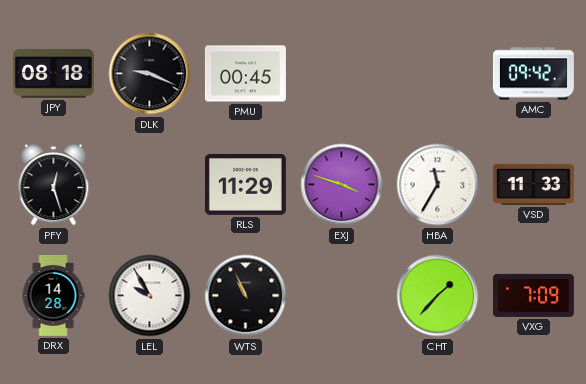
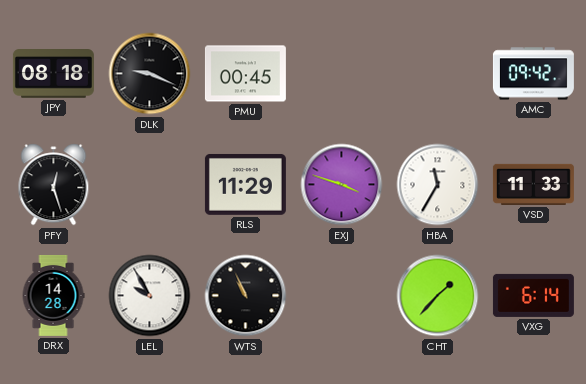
VXG: 7:09 -> 6:14 (533, 295)
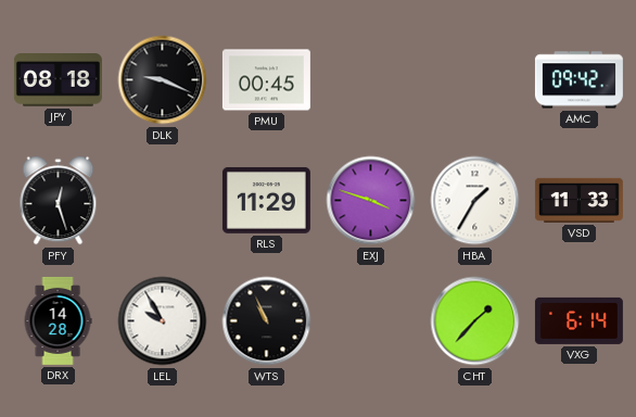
HBA: 11:35 -> 1:35 (475, 201)
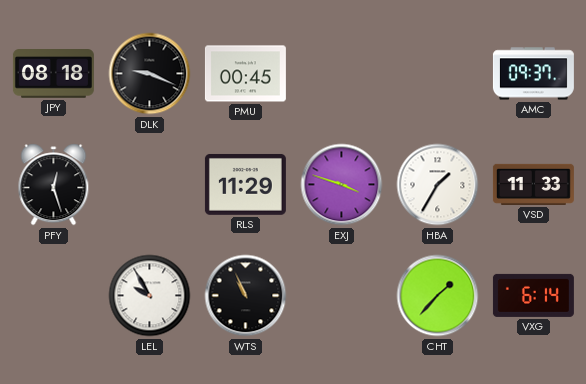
AMC: 09:42 -> 09:37 (533, 74)
DRX: 14:28 -> none (58, 320)
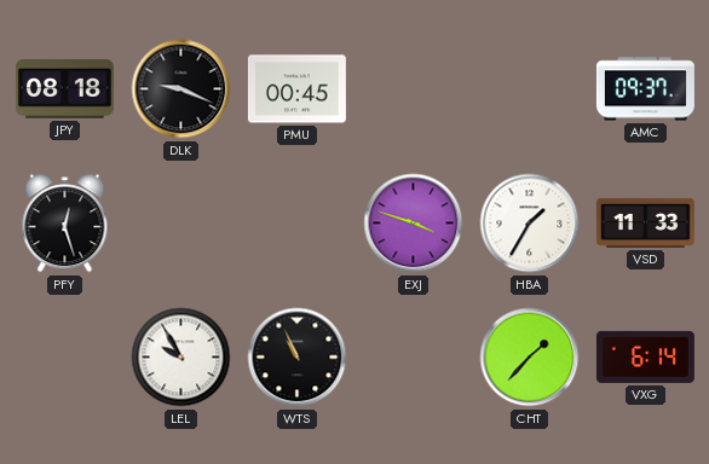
RLS: 11:29 -> none (245, 184)
